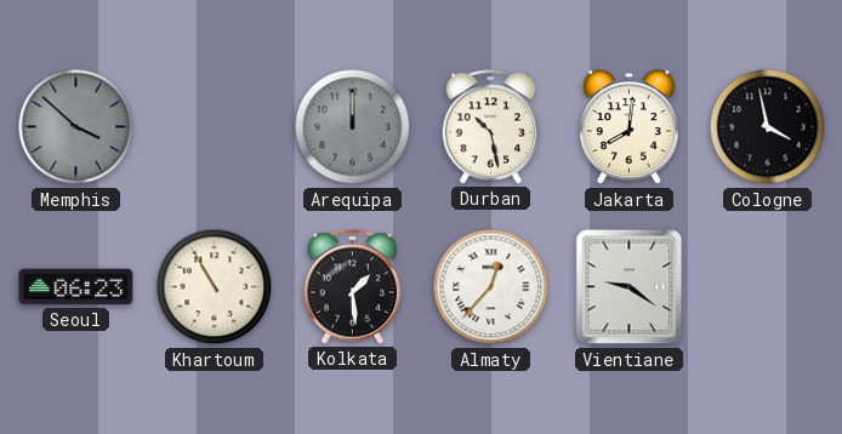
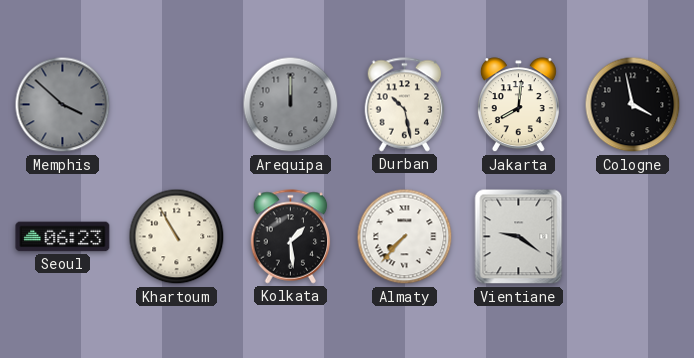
Almaty: 12:37 -> 7:37 (405, 237)
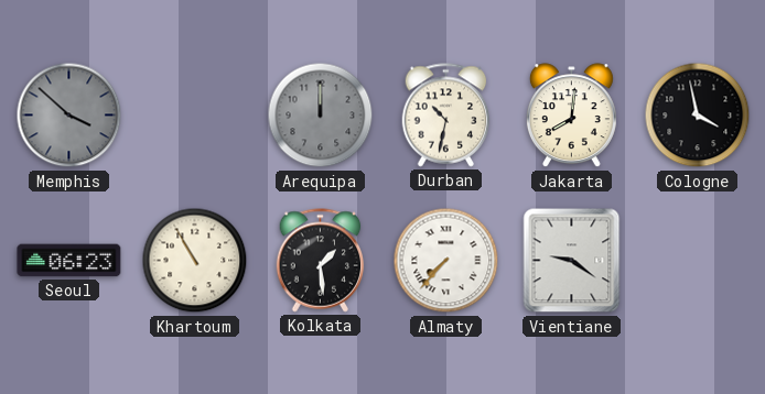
Durban: 10:28 -> 10:32 (446, 116)
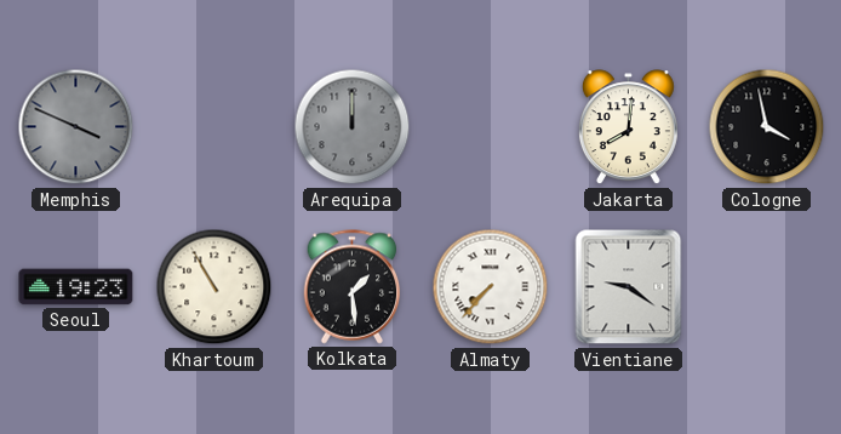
Memphis: 3:52 -> 3:49 (76, 127)
Durban: 10:32 -> none (446, 116)
Seoul: 06:23 -> 19:23 (76, 287)
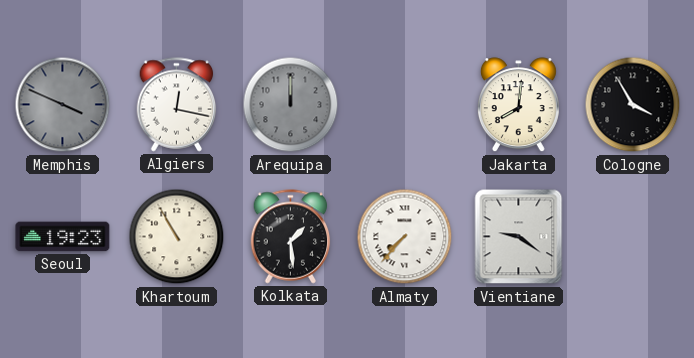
Algiers: none -> 12:17 (177, 105)
Cologne: 3:58 -> 3:55 (633, 105)
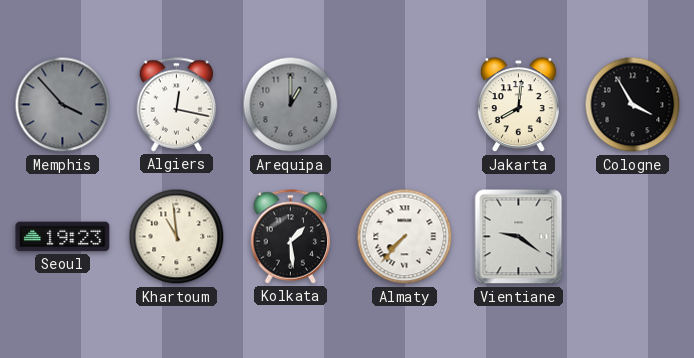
Memphis: 3:49 -> 3:53 (63, 105)
Arequipa: 12:00 -> 1:00 (291, 105)
Khartoum: 10:55 -> 10:59 (177, 237)
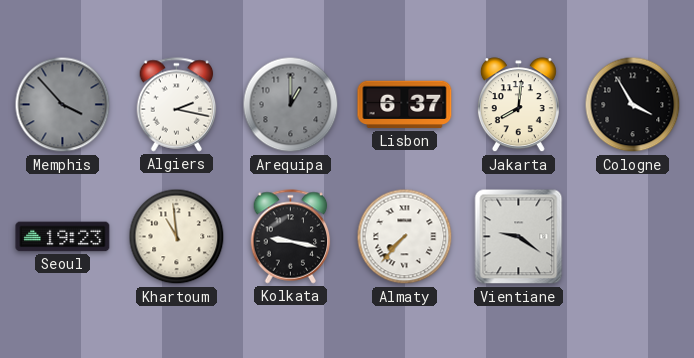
Algiers: 12:17 -> 2:17 (177, 105)
Lisbon: none -> 6:37 (405, 105)
Kolkata: 1:29 -> 9:17 (291, 237)
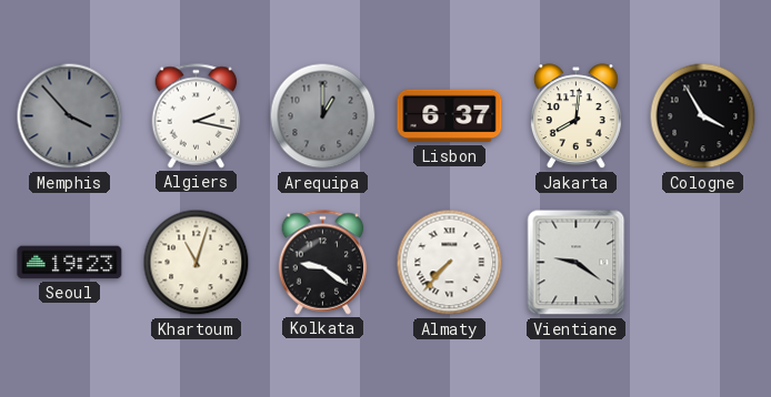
Khartoum: 10:59 -> 11:03 (197, 263)
Kolkata: 9:17 -> 9:21 (323, 263)
